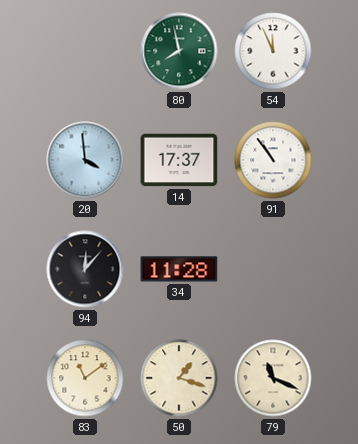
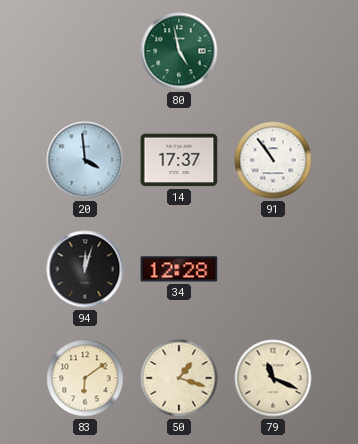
80: 7:58 -> 4:58 (179, 51)
54: 11:56 -> none (273, 51)
94: 12:07 -> 12:03 (85, 269)
34: 11:28 -> 12:28 (179, 269)
83: 11:09 -> 6:09 (85, 378)
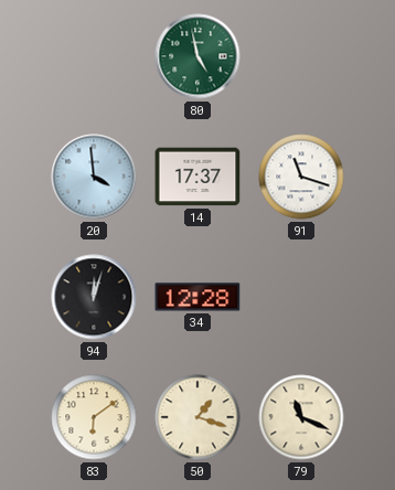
91: 10:54 -> 11:18 (301, 177)
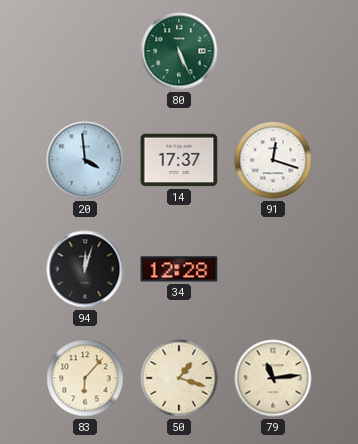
80: 4:58 -> 5:26 (179, 51)
91: 11:18 -> 12:18 (273, 160)
83: 6:09 -> 6:07 (85, 378)
79: 11:19 -> 11:14 (273, 378)
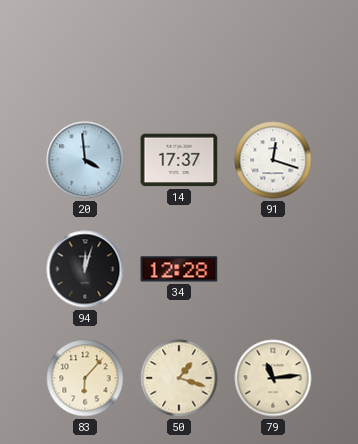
80: 5:26 -> none (179, 51)
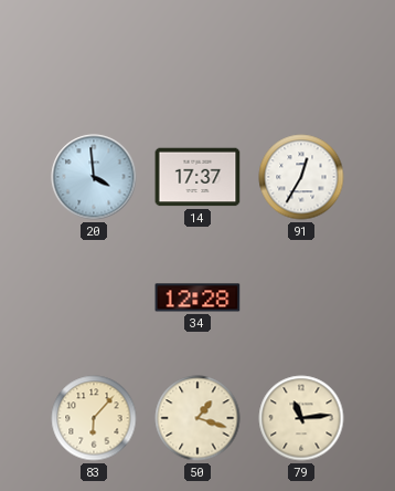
91: 12:18 -> 12:35 (301, 177)
94: 12:03 -> none (85, 269)
